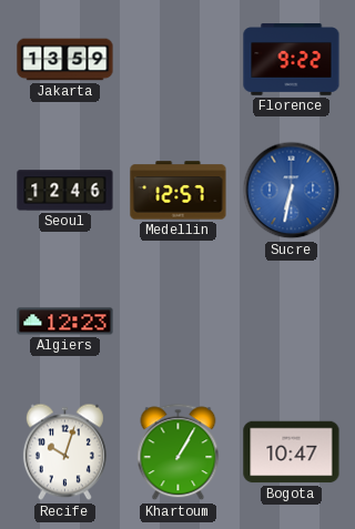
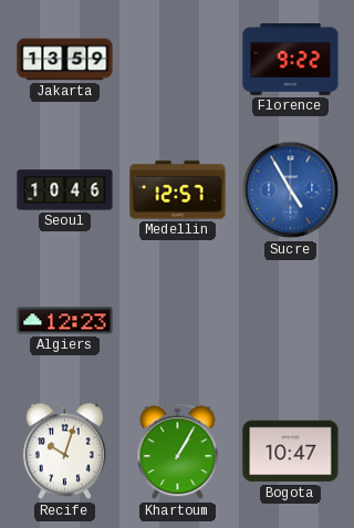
Seoul: 12:46 -> 10:46 (65, 190)
Sucre: 6:32 -> 4:55 (291, 190)
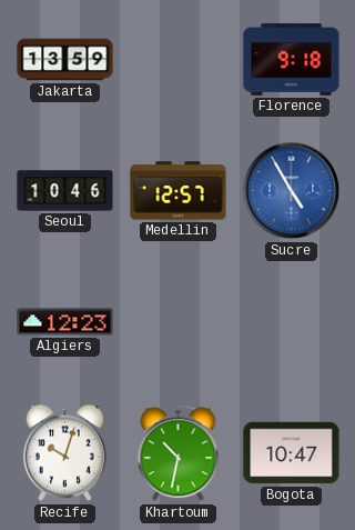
Florence: 9:22 -> 9:18 (292, 60)
Khartoum: 1:05 -> 10:32 (179, 453)
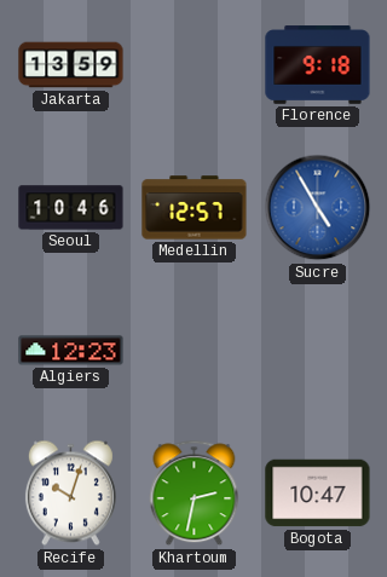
Khartoum: 10:32 -> 2:32 (195, 494)
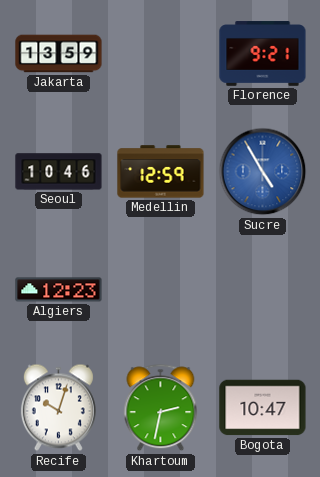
Florence: 9:18 -> 9:21 (263, 54)
Medellin: 12:57 -> 12:59 (161, 172)
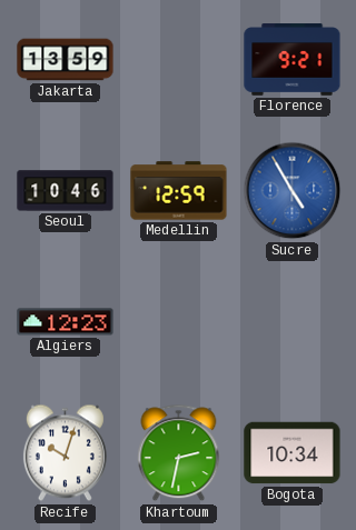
Bogota: 10:47 -> 10:34 (293, 453)
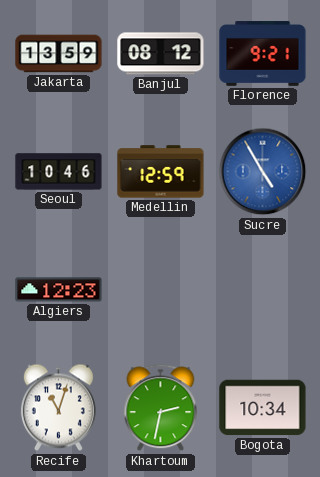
Banjul: none -> 08:12 (161, 54)
Recife: 10:03 -> 11:03 (58, 408)
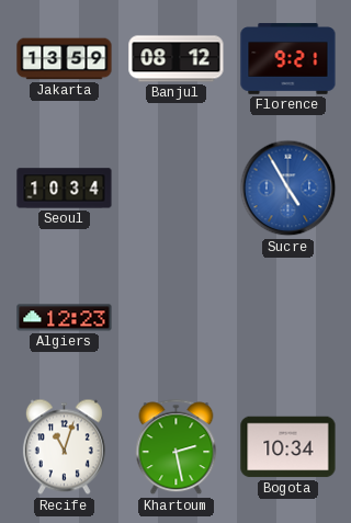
Seoul: 10:46 -> 10:34 (65, 189)
Medellin: 12:59 -> none (161, 172)
Khartoum: 2:32 -> 2:28 (177, 447)
